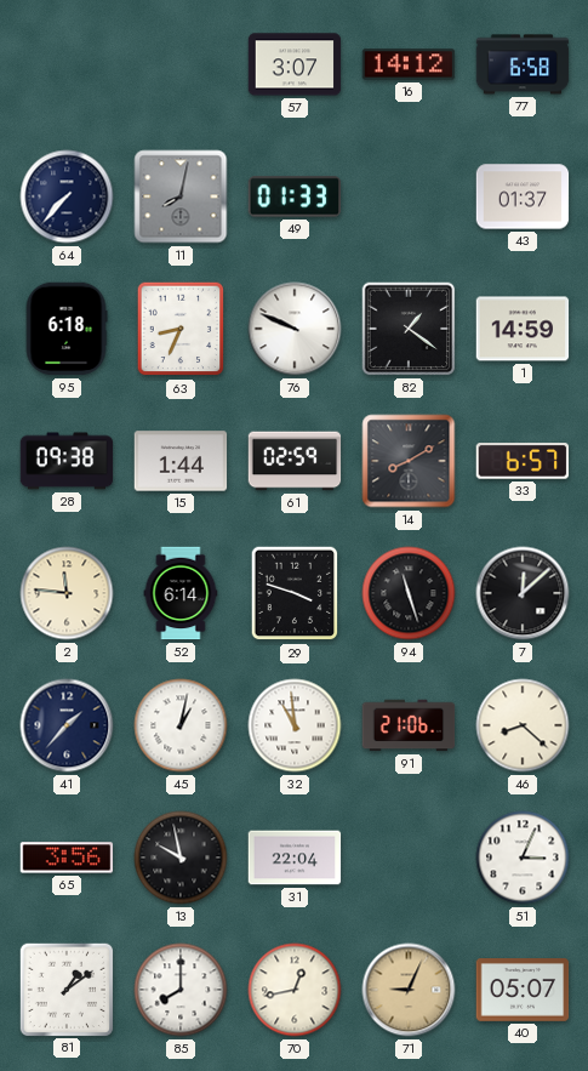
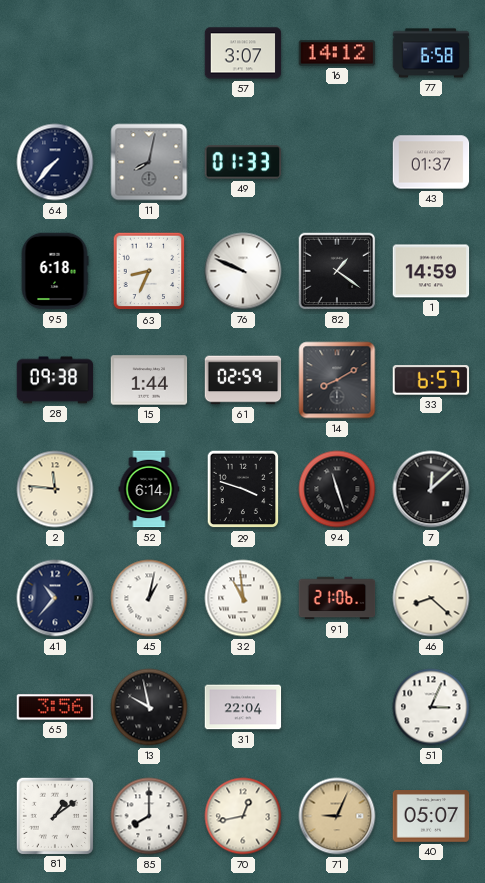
41: 1:37 -> 10:37 (55, 598)
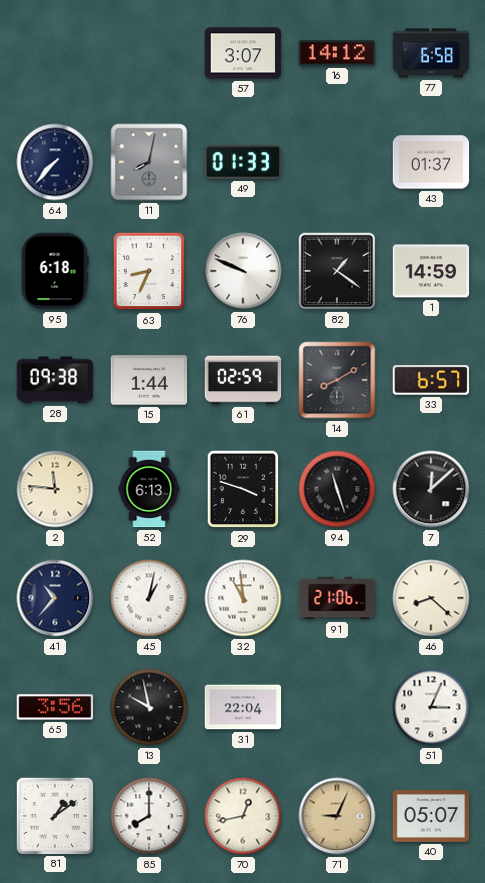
52: 6:14 -> 6:13 (149, 489)
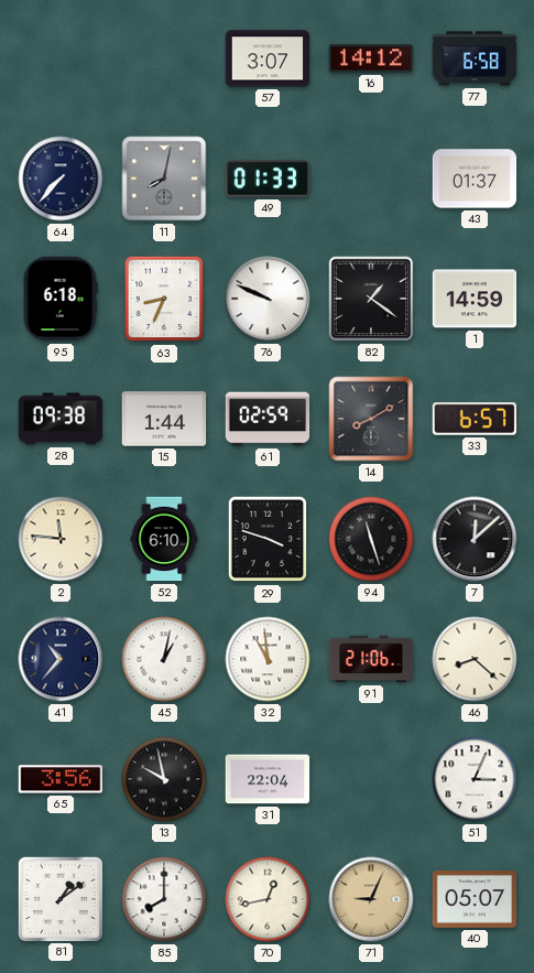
52: 6:13 -> 6:10 (164, 539)
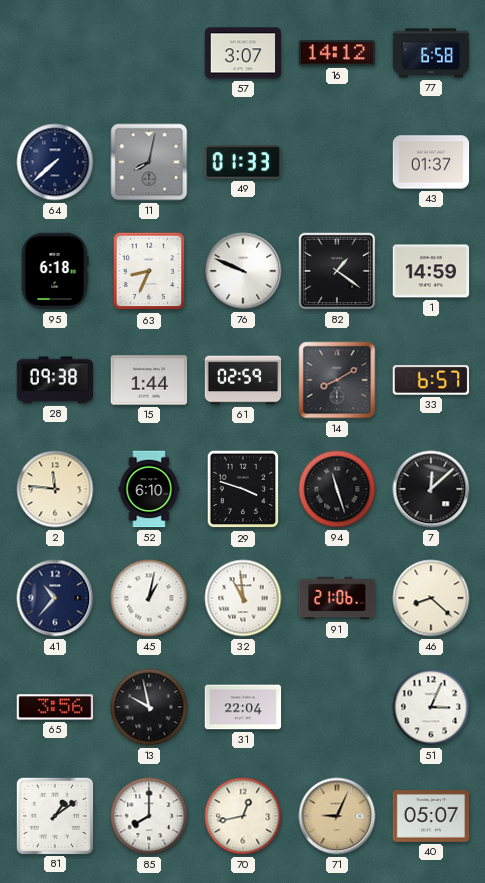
64: 7:37 -> 7:38 (55, 162)
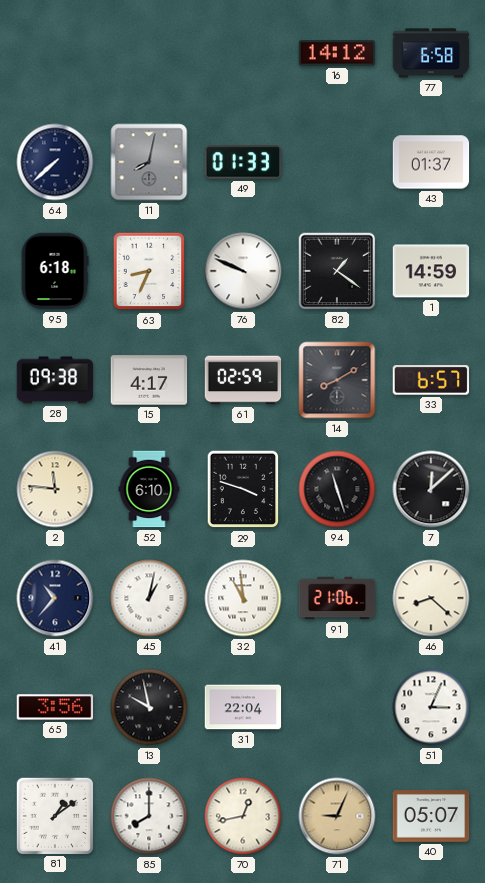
57: 3:07 -> none (243, 53)
15: 1:44 -> 4:17 (149, 380)
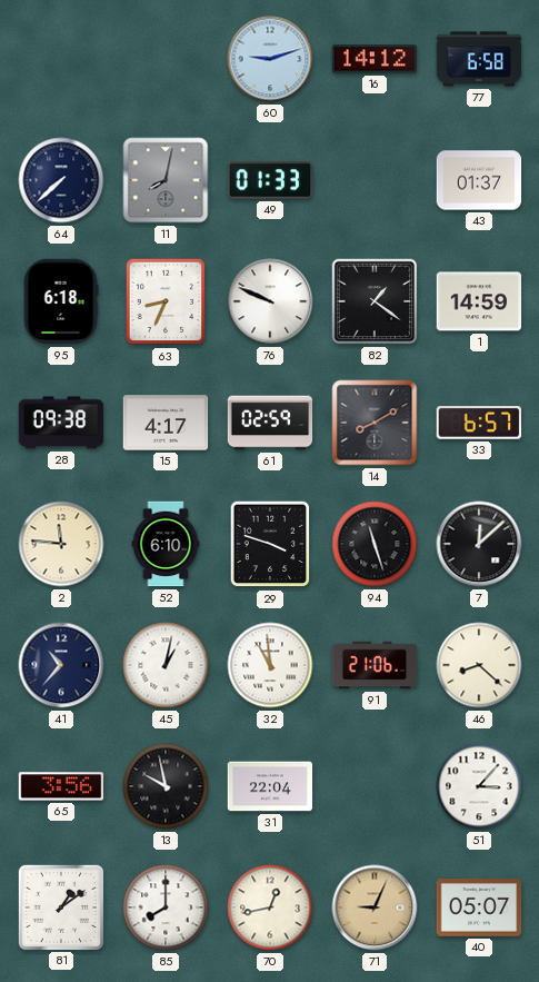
60: none -> 9:12 (270, 59)
51: 3:04 -> 3:07 (479, 786)
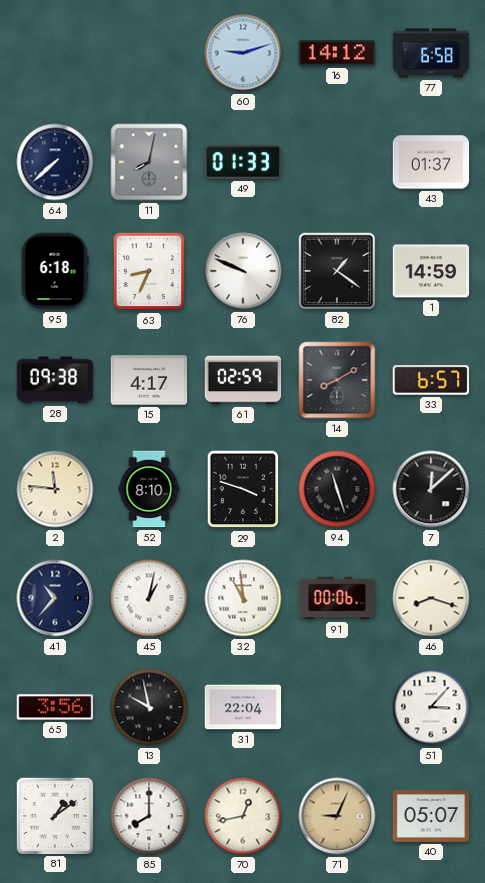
52: 6:10 -> 8:10 (149, 489)
91: 21:06 -> 00:06 (337, 598)
46: 8:22 -> 8:18 (431, 598)
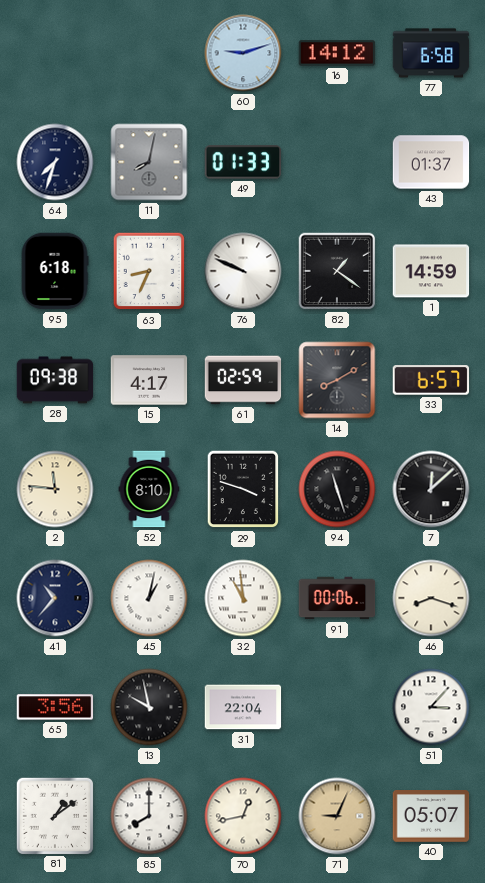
64: 7:38 -> 7:33 (55, 162)
